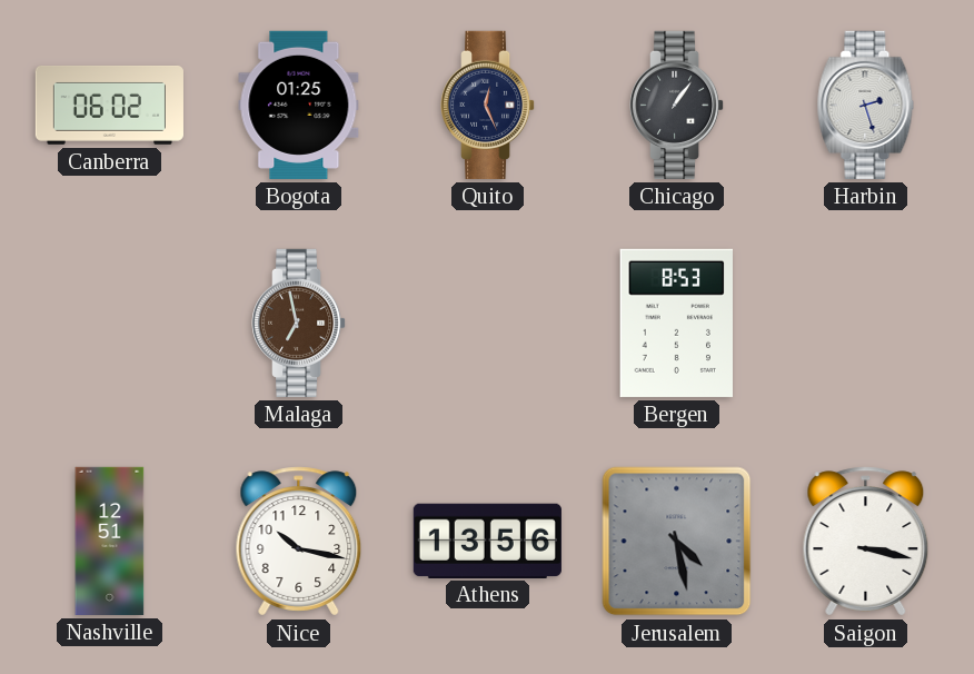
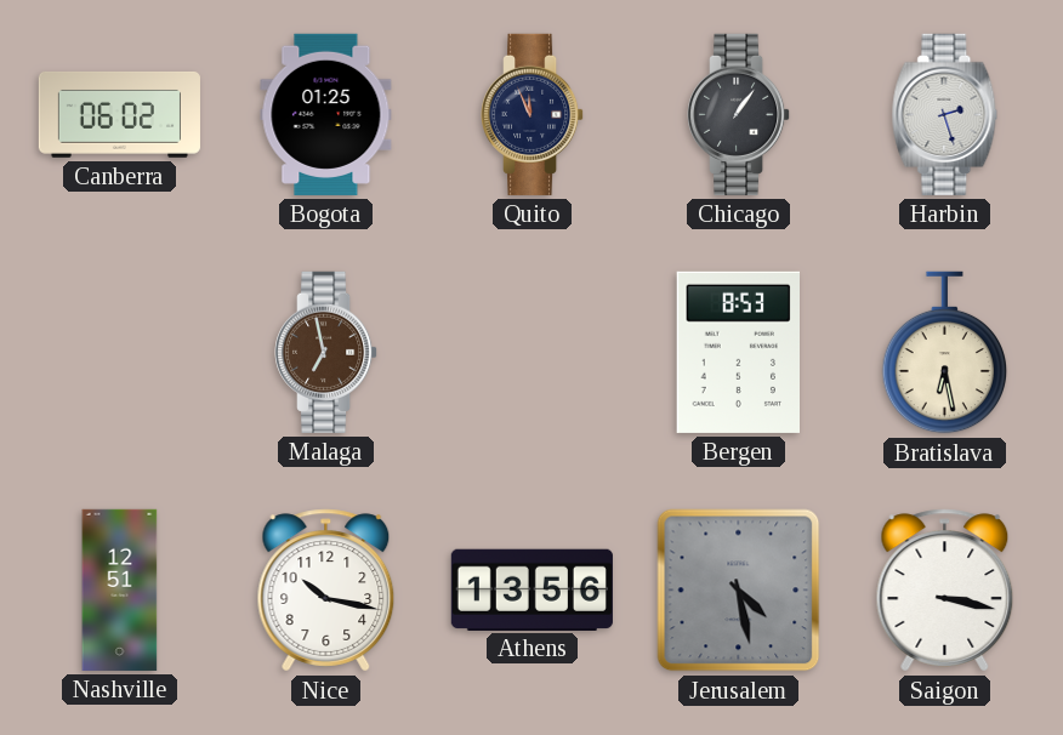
Quito: 12:26 -> 11:56 (534, 114)
Bratislava: none -> 6:28 (945, 353)
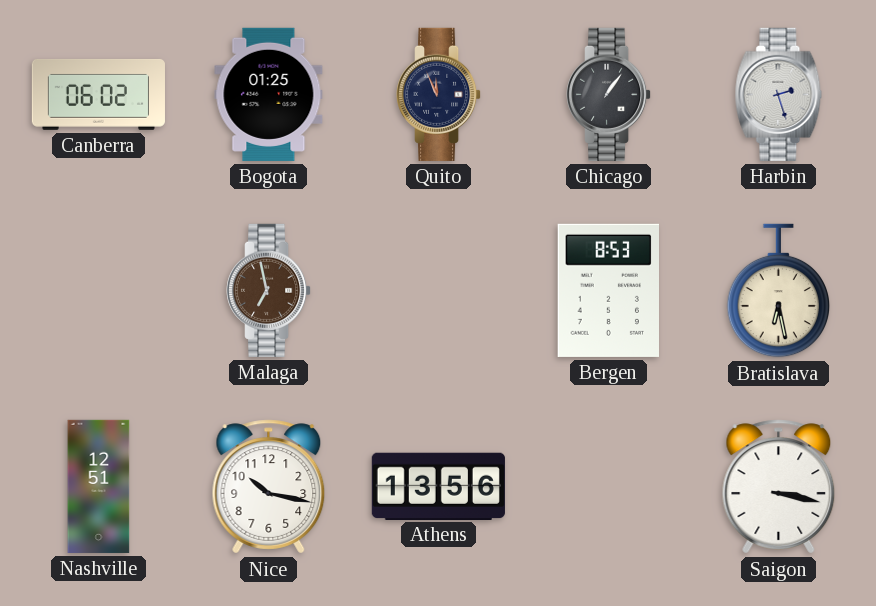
Jerusalem: 4:28 -> none (739, 591)
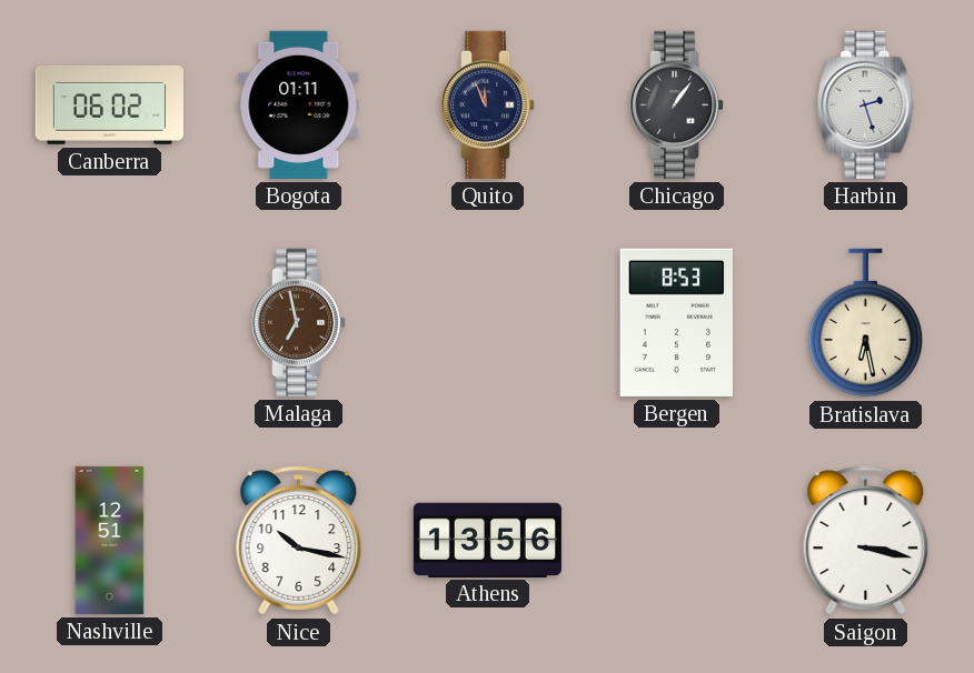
Bogota: 01:25 -> 01:11 (299, 104)
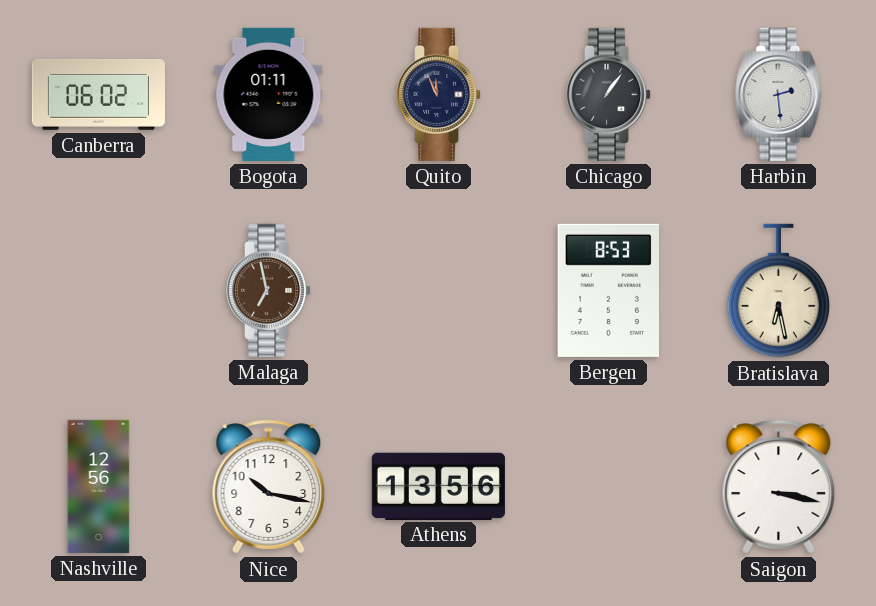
Harbin: 2:27 -> 2:29 (779, 94)
Nashville: 12:51 -> 12:56 (99, 486)
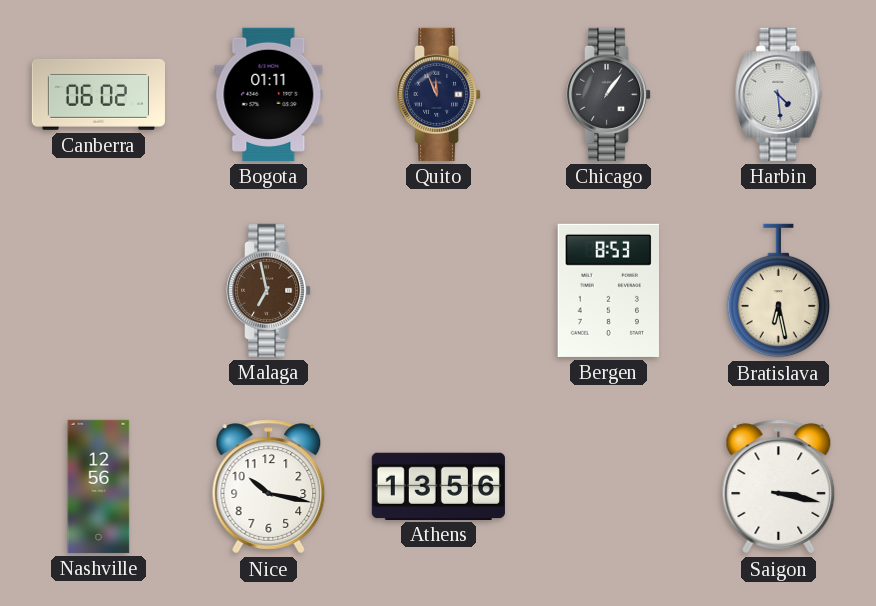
Harbin: 2:29 -> 4:29 (779, 94)
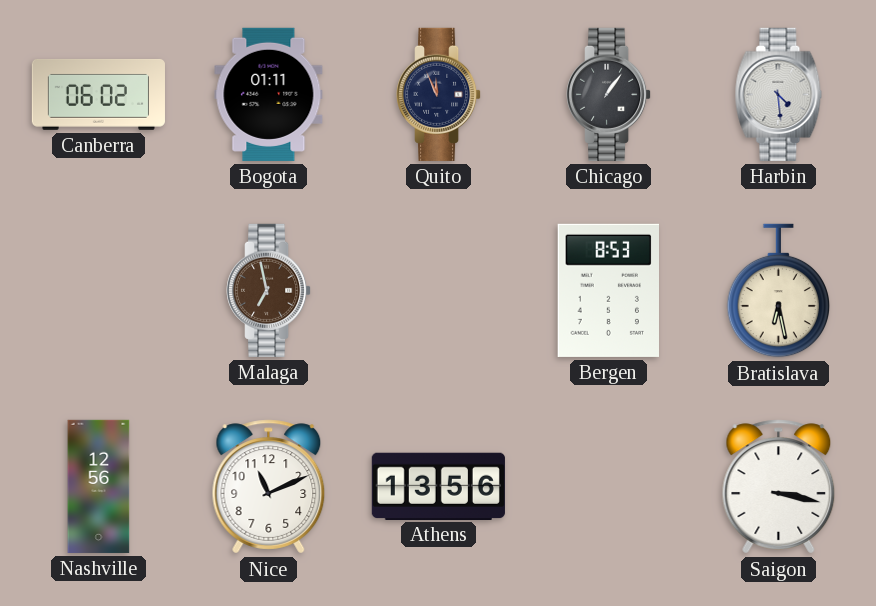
Nice: 10:17 -> 11:11 (269, 487)
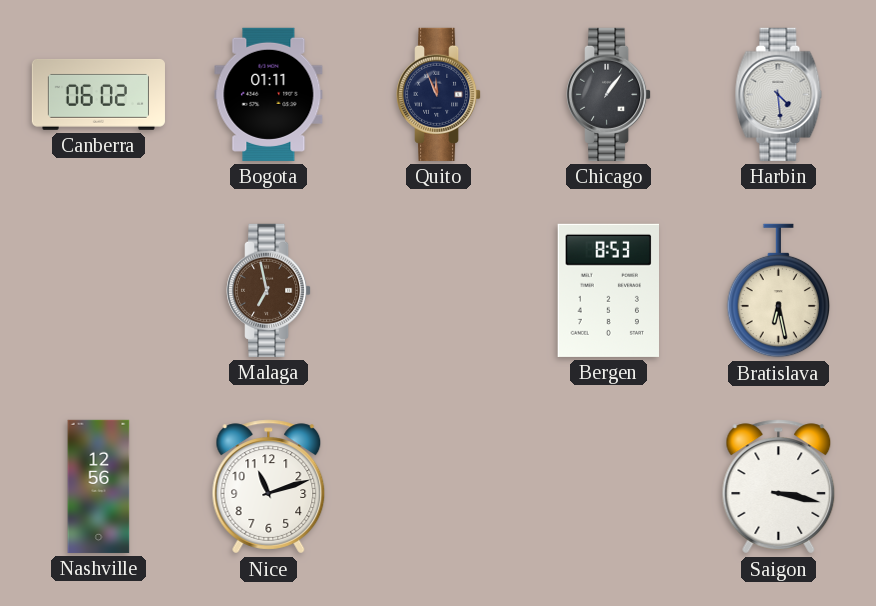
Nice: 11:11 -> 11:12 (269, 487)
Athens: 13:56 -> none (438, 486)
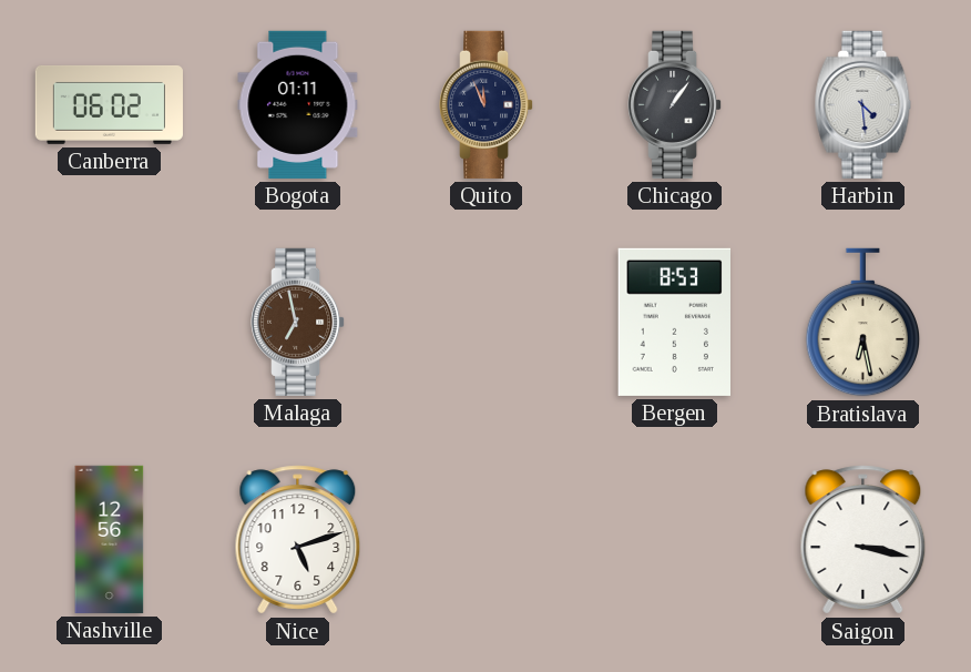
Nice: 11:12 -> 5:12 (298, 540)
